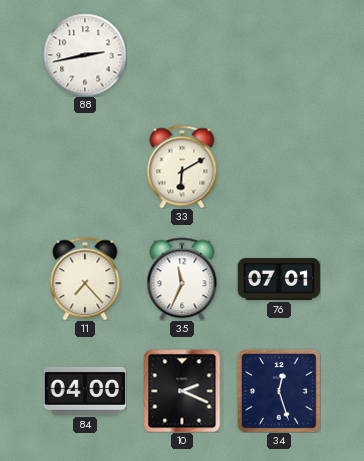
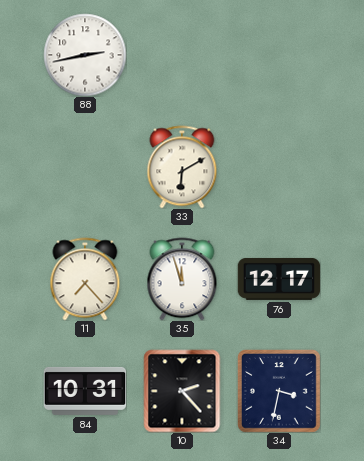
35: 11:34 -> 11:57 (182, 279)
76: 07:01 -> 12:17 (279, 279)
84: 04:00 -> 10:31 (85, 391)
10: 2:19 -> 2:23 (182, 391)
34: 12:27 -> 3:32 (279, 391)
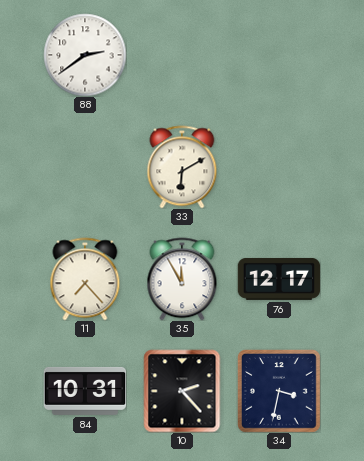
88: 2:43 -> 2:39 (85, 55)
35: 11:57 -> 11:55 (182, 279)
